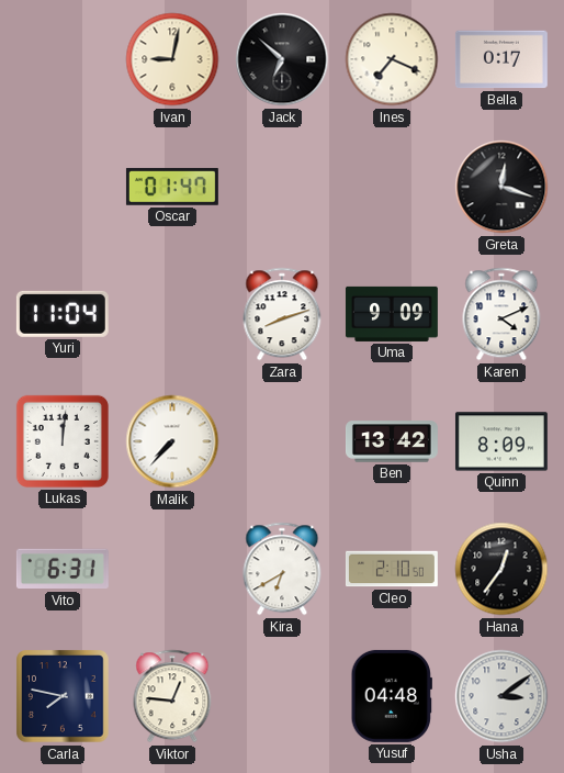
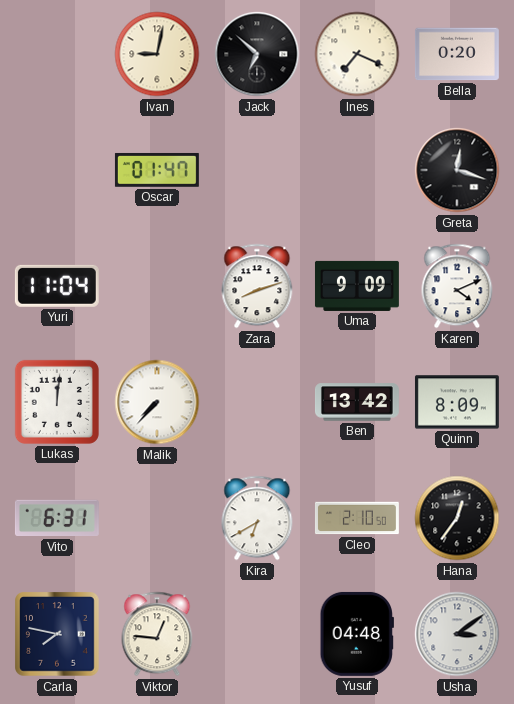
Bella: 0:17 -> 0:20 (457, 54)
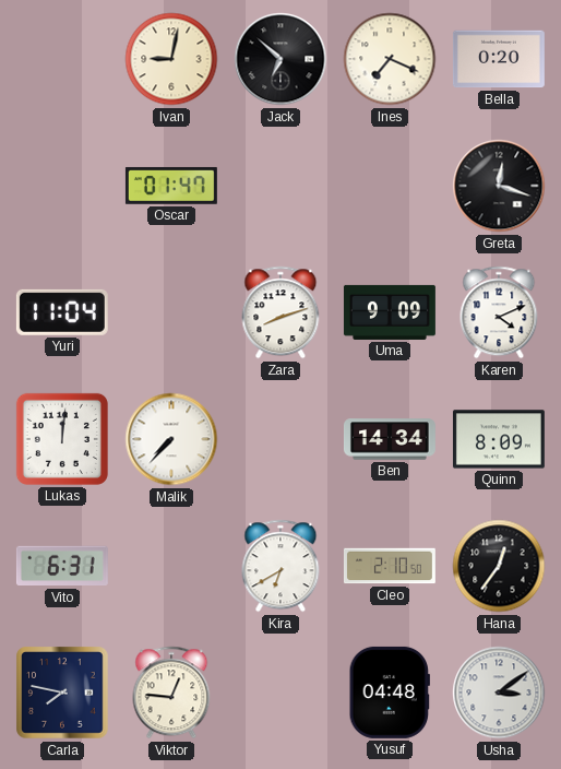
Ben: 13:42 -> 14:34 (390, 439)
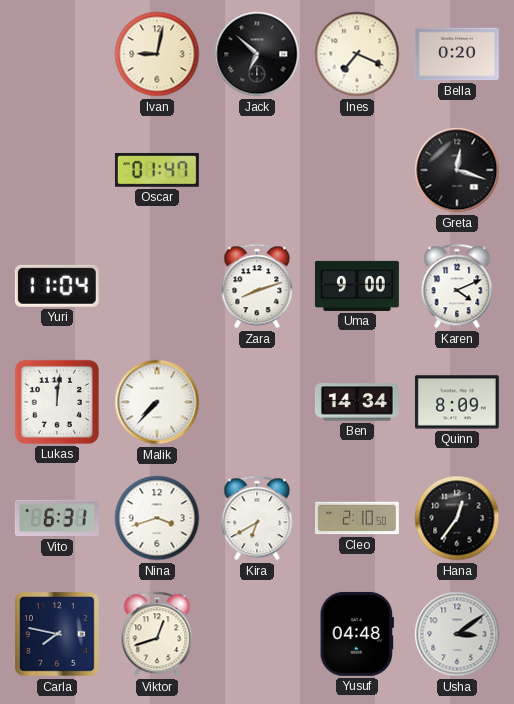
Uma: 9:09 -> 9:00 (357, 286)
Nina: none -> 3:42 (157, 518)
Viktor: 12:46 -> 12:42 (157, 634)
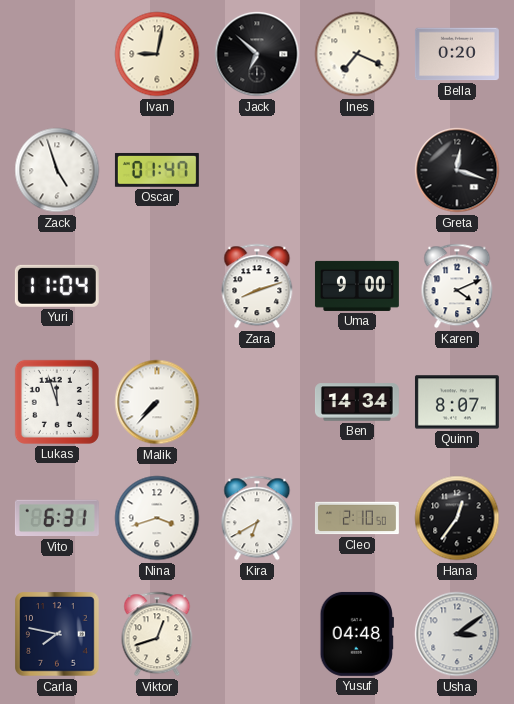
Zack: none -> 4:57 (57, 170)
Lukas: 12:01 -> 11:57 (57, 402)
Quinn: 8:09 -> 8:07 (457, 402)
